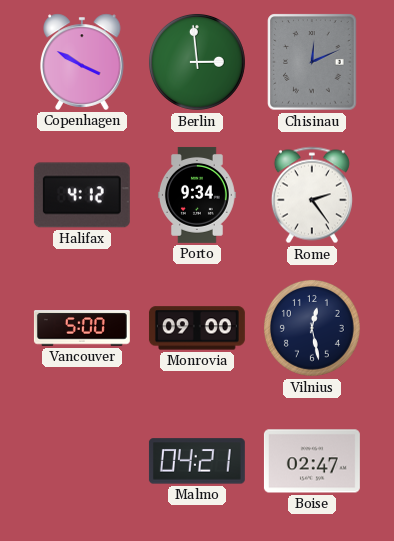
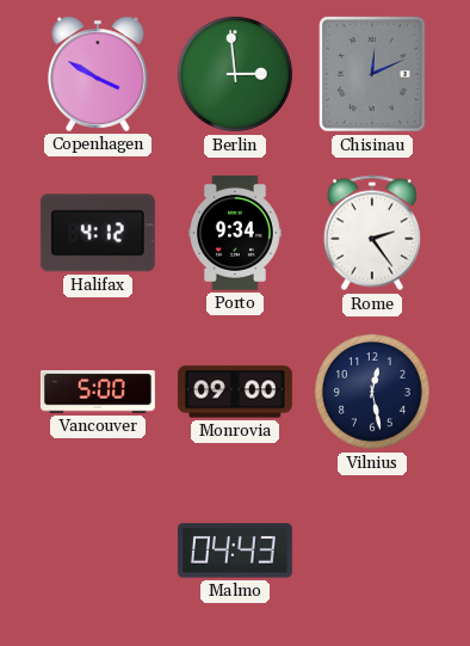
Malmo: 04:21 -> 04:43 (235, 550)
Boise: 02:47 -> none (312, 461)
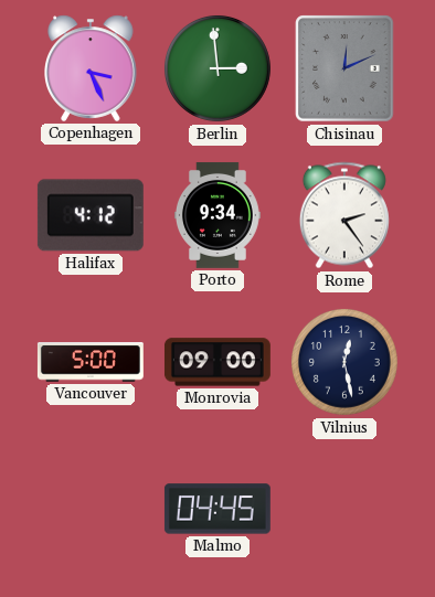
Copenhagen: 3:50 -> 3:26 (91, 68)
Malmo: 04:43 -> 04:45 (217, 509)
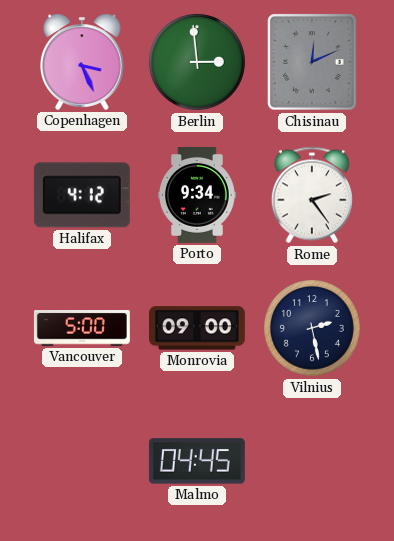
Vilnius: 12:28 -> 2:28 (312, 328)
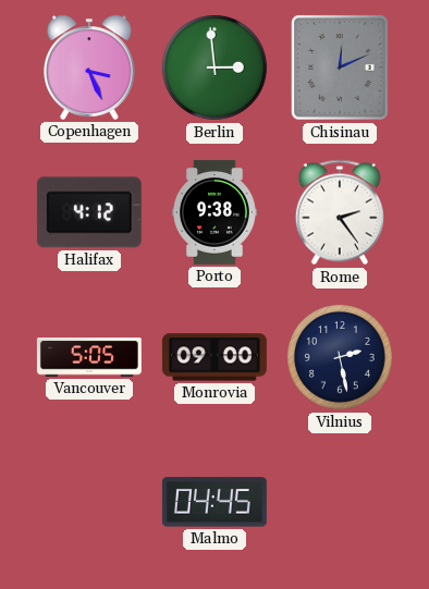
Porto: 9:34 -> 9:38 (214, 212)
Vancouver: 5:00 -> 5:05 (89, 357)
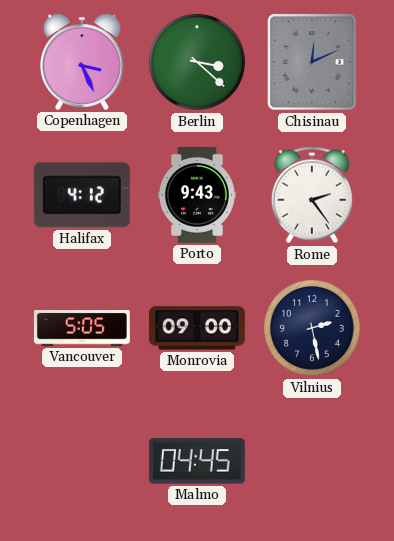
Berlin: 2:59 -> 3:22 (197, 62)
Porto: 9:38 -> 9:43 (197, 195)
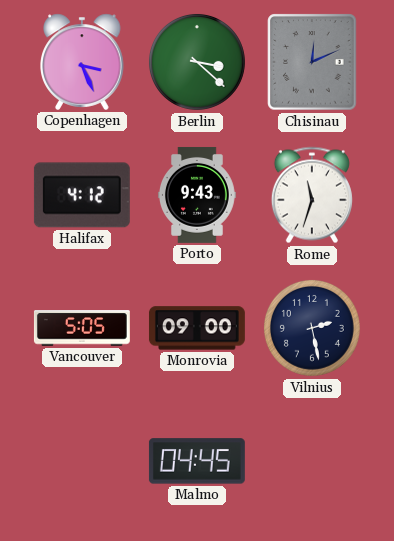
Rome: 2:24 -> 11:33 (312, 195)
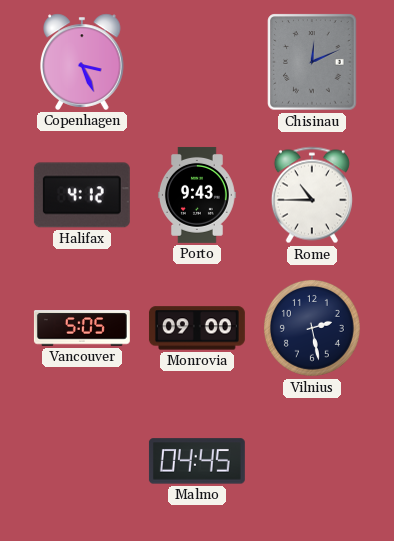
Berlin: 3:22 -> none (197, 62)
Rome: 11:33 -> 10:45 (312, 195)
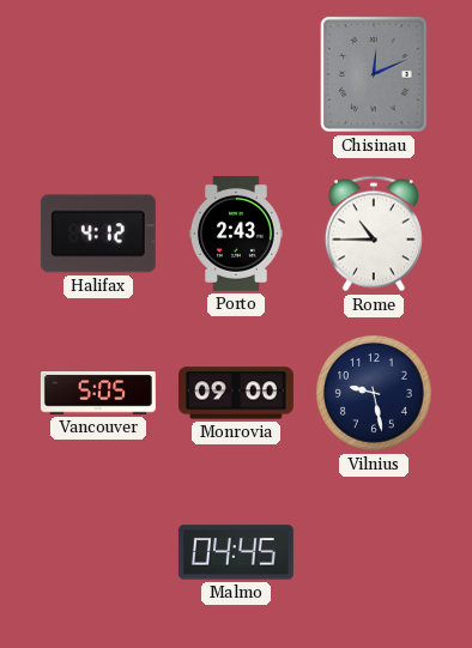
Copenhagen: 3:26 -> none (82, 62)
Porto: 9:43 -> 2:43 (236, 234)
Vilnius: 2:28 -> 9:28 (374, 393)
